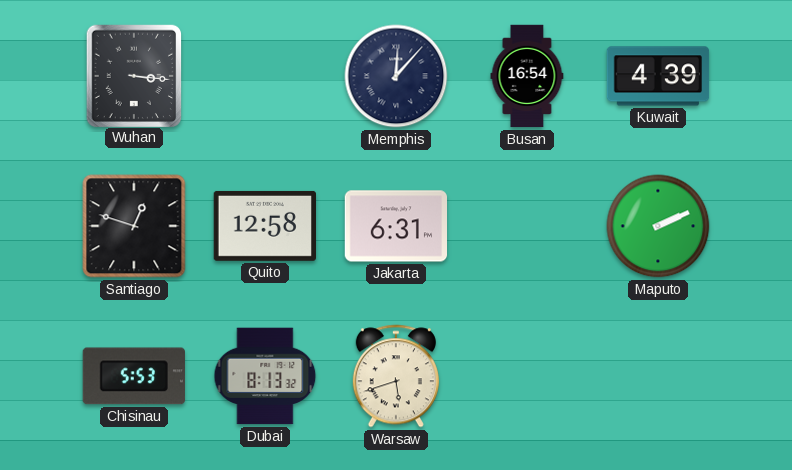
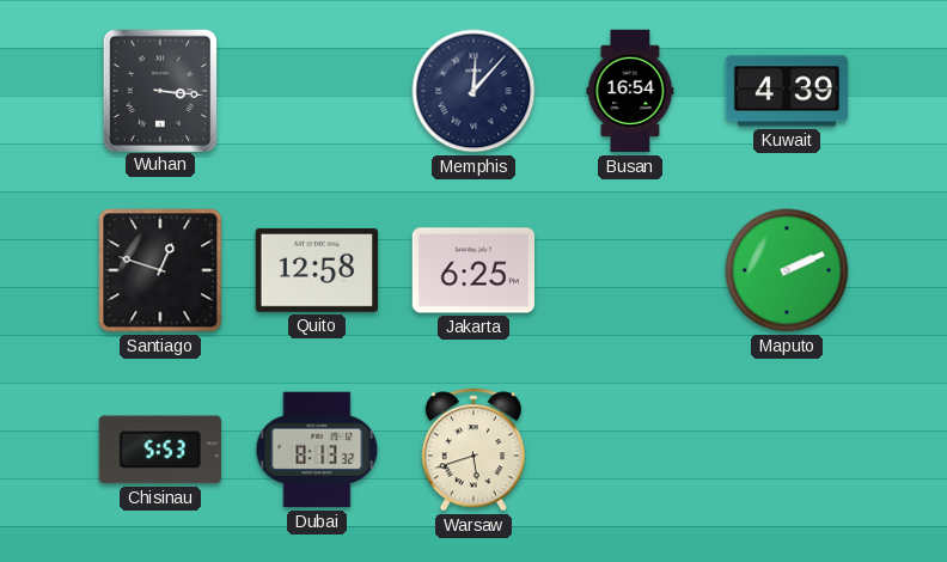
Jakarta: 6:31 -> 6:25 (473, 270)
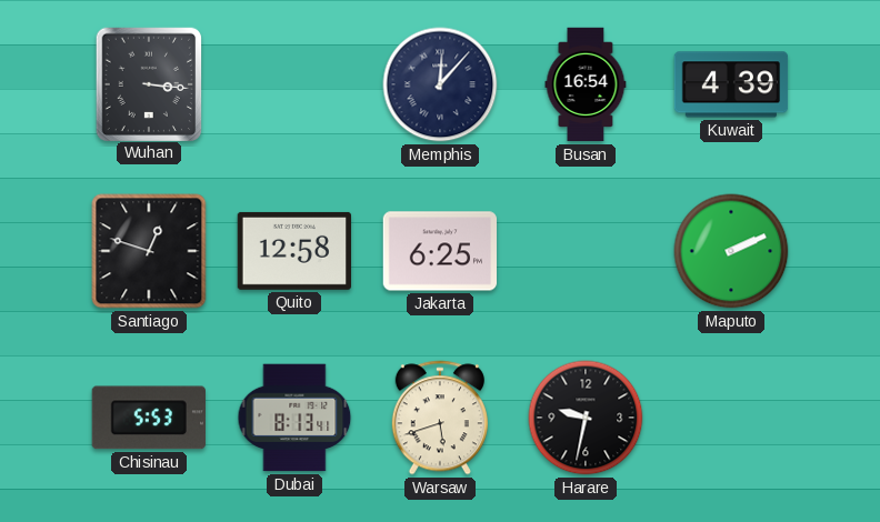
Dubai: 8:13:32 -> 8:13:41 (294, 418)
Harare: none -> 9:32 (586, 418)
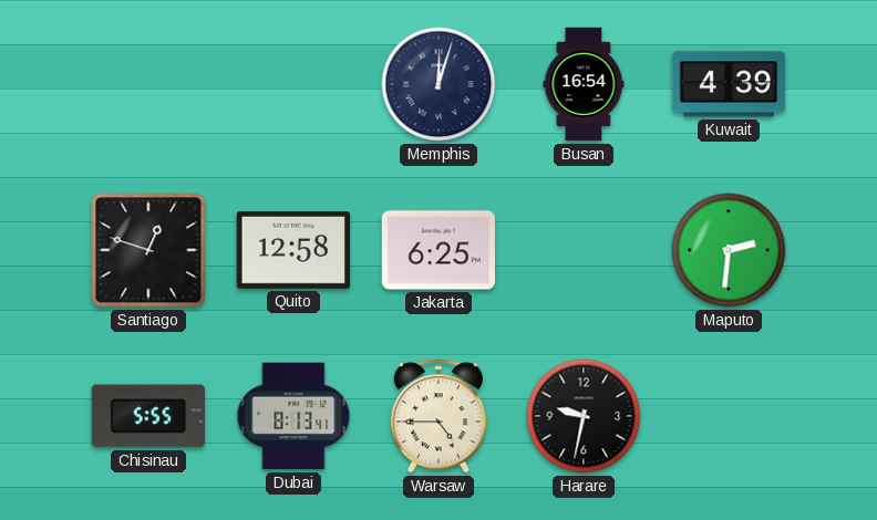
Wuhan: 3:16 -> none (148, 83)
Memphis: 12:07 -> 12:03 (438, 84)
Maputo: 2:11 -> 2:31 (729, 250)
Chisinau: 5:53 -> 5:55 (148, 416)
Warsaw: 5:42 -> 4:45 (438, 416)
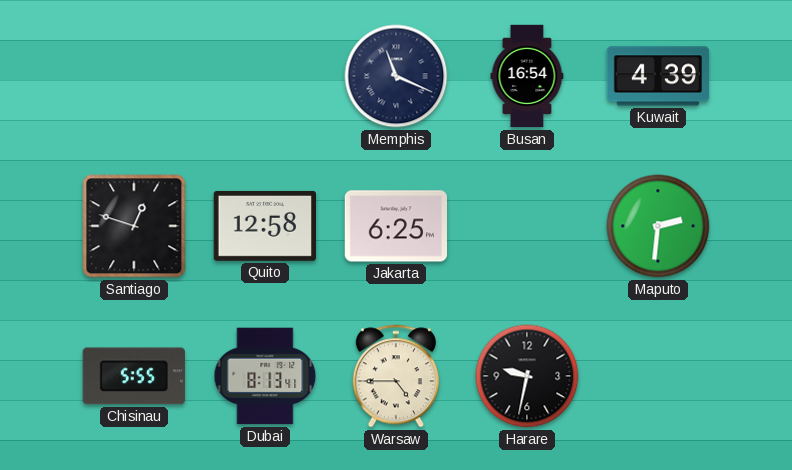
Memphis: 12:03 -> 11:19 (396, 76)
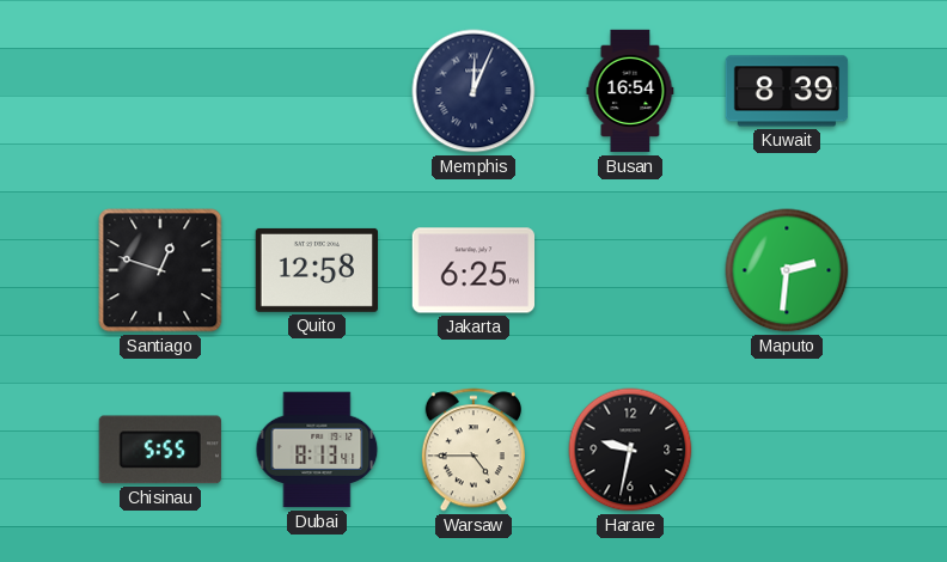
Memphis: 11:19 -> 12:04 (473, 91)
Kuwait: 4:39 -> 8:39 (787, 91)
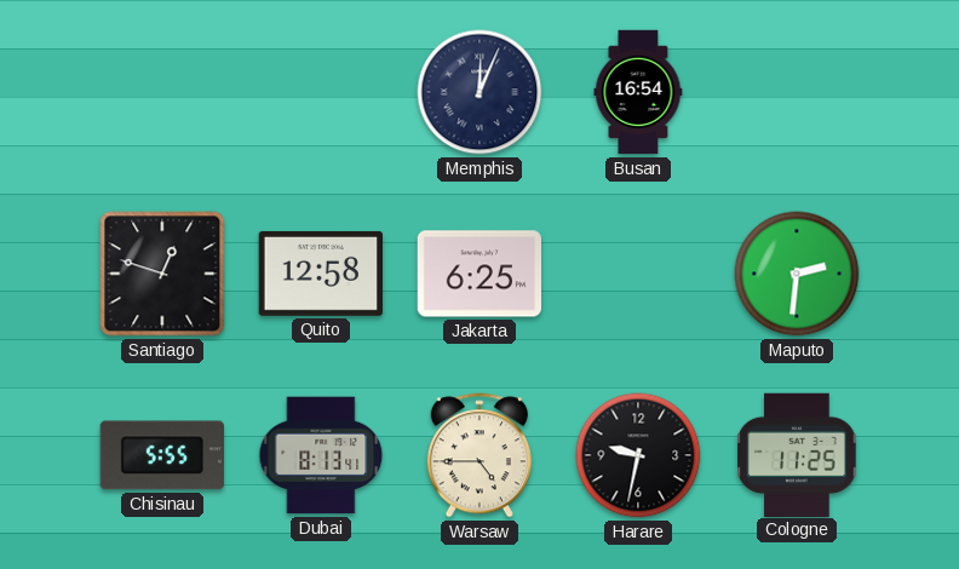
Kuwait: 8:39 -> none (787, 91)
Cologne: none -> 11:25 (797, 454)
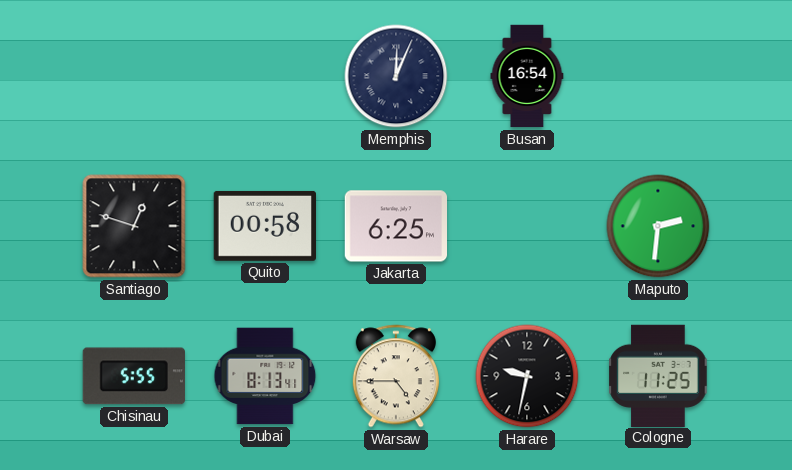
Quito: 12:58 -> 00:58 (264, 226)
